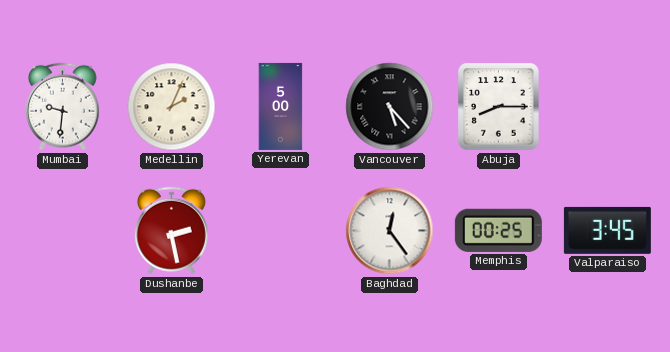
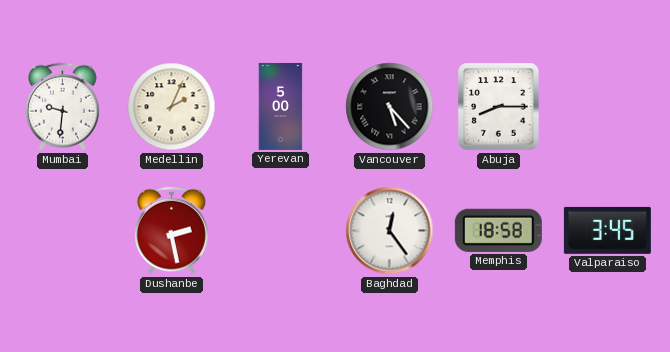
Memphis: 00:25 -> 18:58 (498, 230)
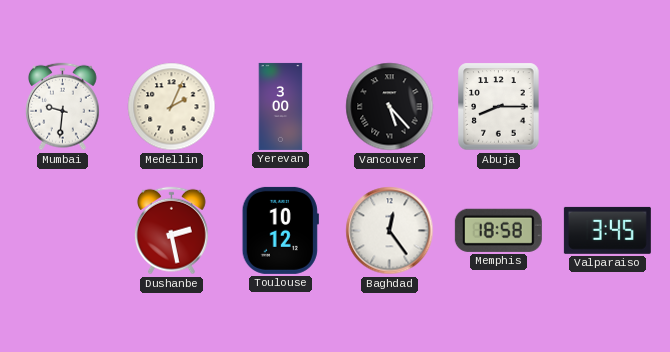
Yerevan: 5:00 -> 3:00 (281, 106)
Toulouse: none -> 10:12 (280, 230)
